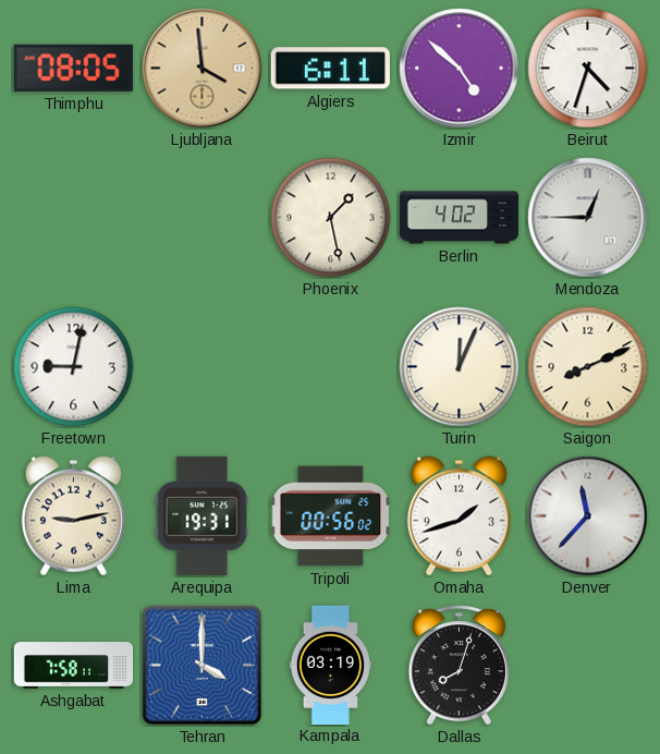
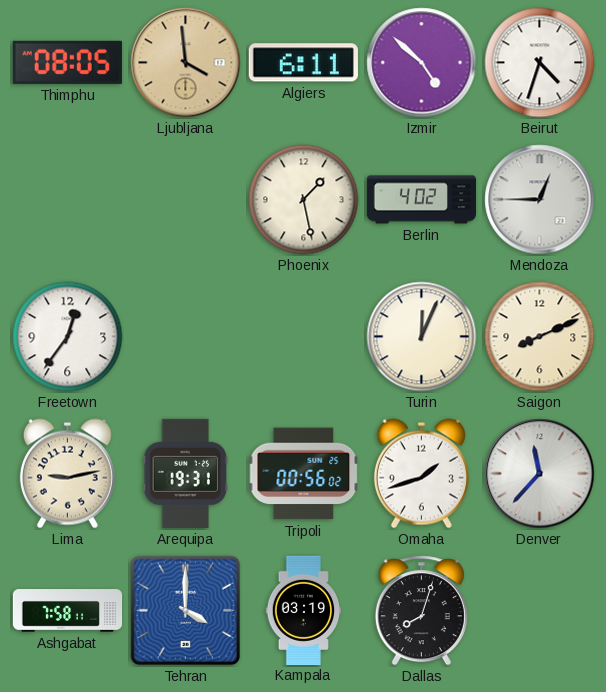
Freetown: 9:02 -> 12:36 (68, 337)
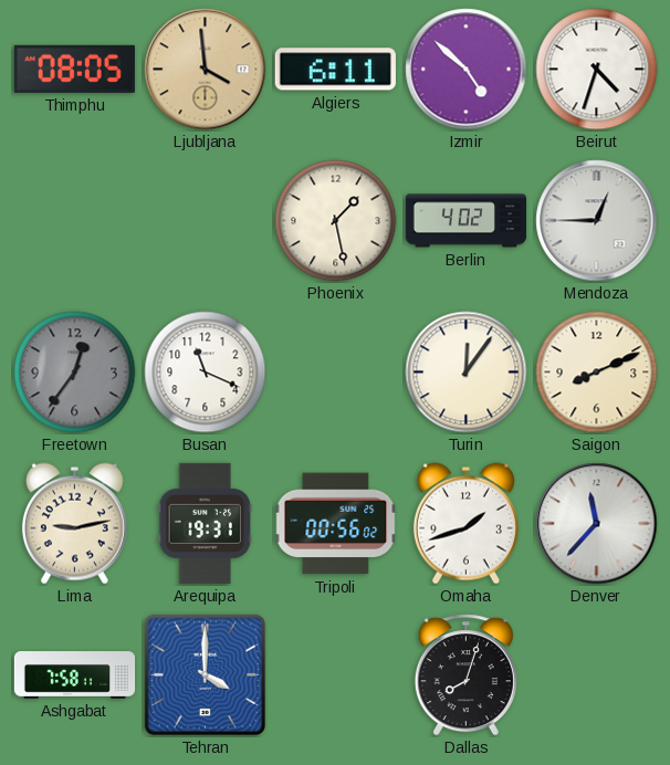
Freetown dial: white -> grey (75, 373)
Busan: none -> 11:19 (206, 373)
Turin: 12:04 -> 12:06 (467, 373)
Kampala: 03:19 -> none (304, 610)
